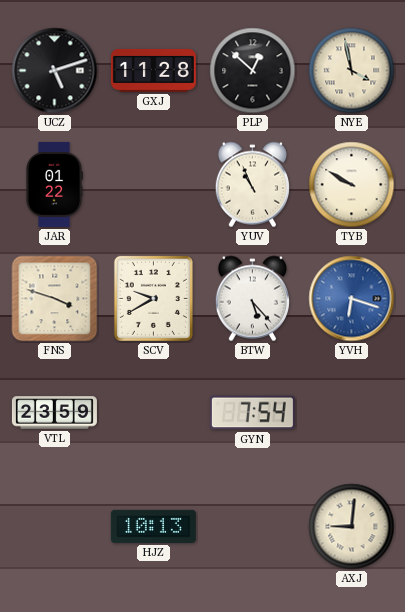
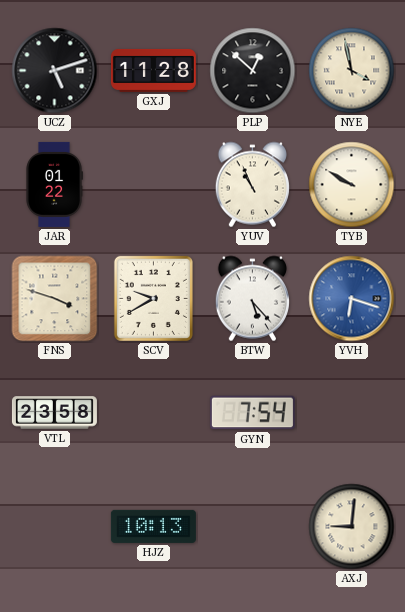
VTL: 23:59 -> 23:58 (54, 413)
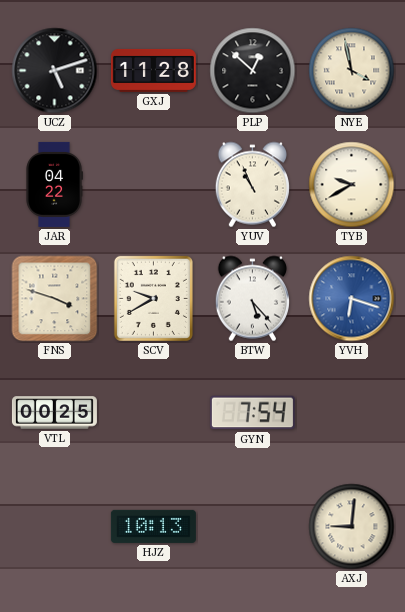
JAR: 01:22 -> 04:22 (54, 184)
TYB: 9:50 -> 9:40 (352, 185)
VTL: 23:58 -> 00:25 (54, 413)
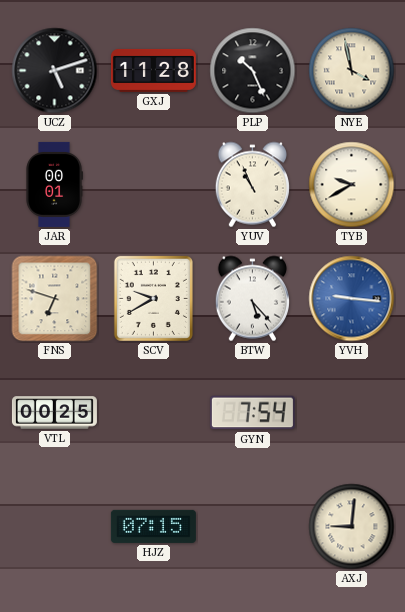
PLP: 12:52 -> 10:26 (253, 71)
JAR: 04:22 -> 00:01 (54, 184)
FNS: 3:48 -> 6:48 (55, 299)
YVH: 6:18 -> 9:16 (352, 299)
HJZ: 10:13 -> 07:15 (153, 526)
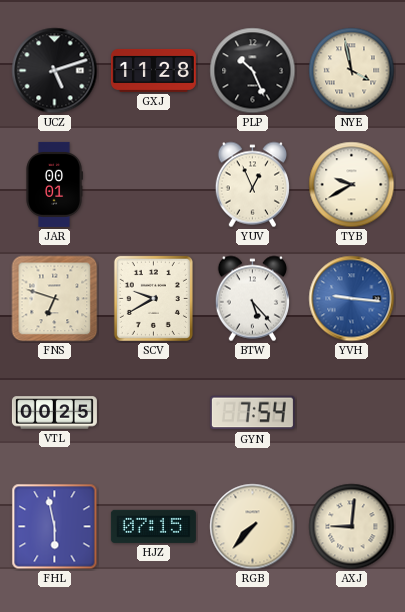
YUV: 10:56 -> 12:56 (252, 185)
FHL: none -> 5:58 (55, 527)
RGB: none -> 7:37 (253, 527)
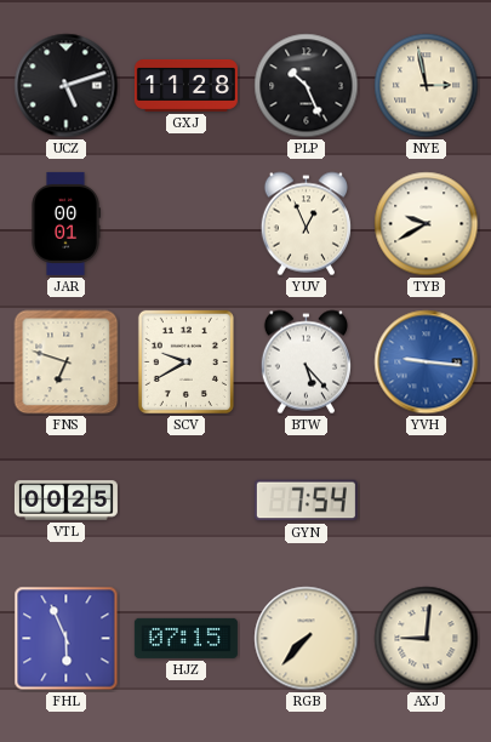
NYE: 3:58 -> 2:58 (427, 86)
FHL: 5:58 -> 5:56 (67, 639)
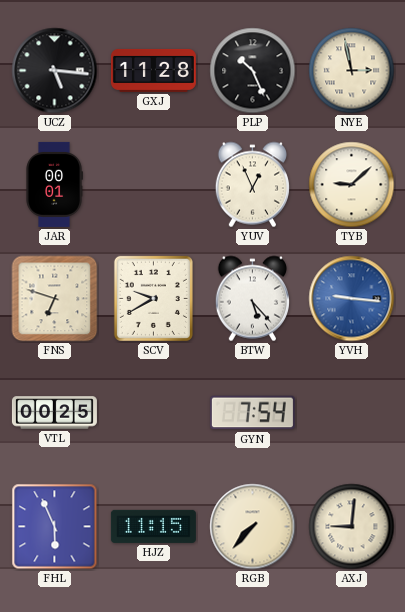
UCZ: 5:12 -> 5:16 (55, 71)
TYB: 9:40 -> 9:08 (352, 185)
HJZ: 07:15 -> 11:15 (153, 526)
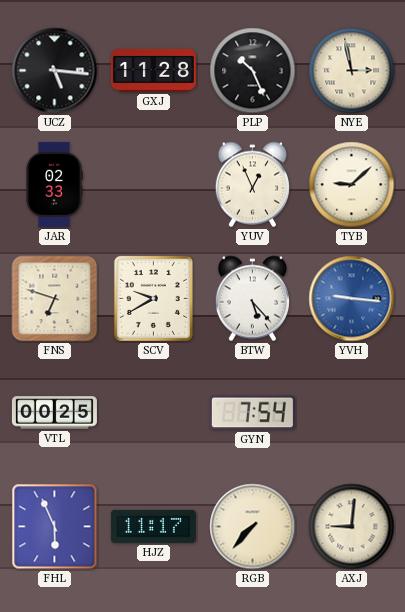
JAR: 00:01 -> 02:33 (54, 184)
HJZ: 11:15 -> 11:17 (153, 526)
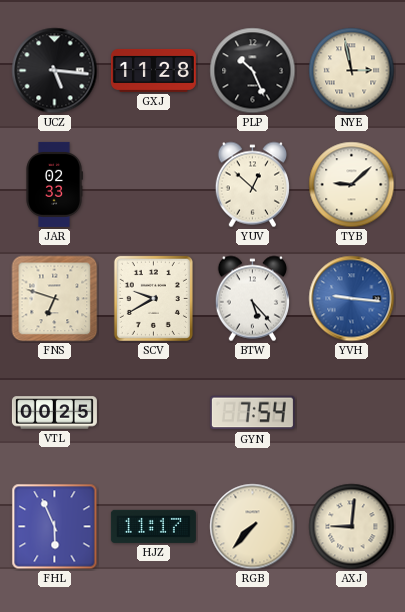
YUV: 12:56 -> 12:52 (252, 185)
